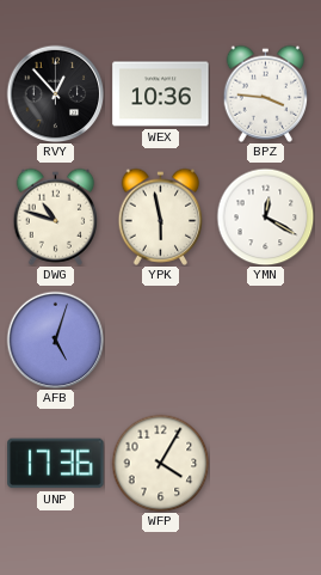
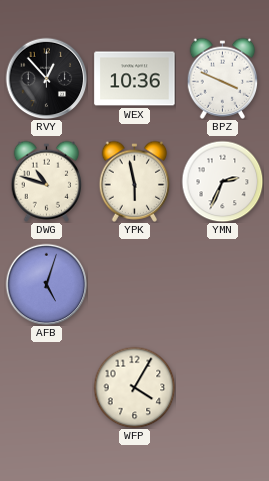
BPZ: 3:46 -> 3:49 (223, 78)
YMN: 12:20 -> 2:34 (222, 181)
UNP: 17:36 -> none (56, 464)
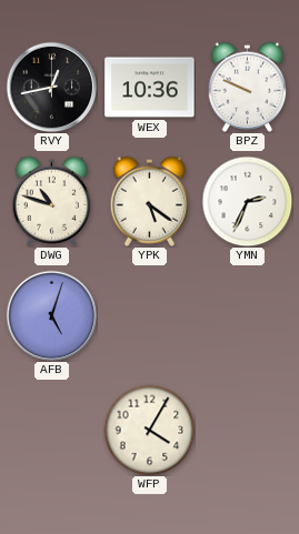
RVY: 12:53 -> 12:43 (51, 87)
BPZ: 3:49 -> 9:49 (248, 87)
YPK: 5:58 -> 5:21 (150, 201)
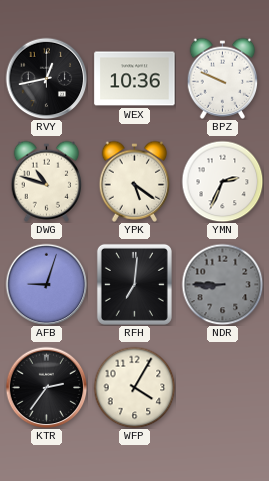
AFB: 5:03 -> 9:03 (46, 284)
RFH: none -> 7:01 (134, 284)
NDR: none -> 8:45 (222, 284)
KTR: none -> 2:36 (46, 387)
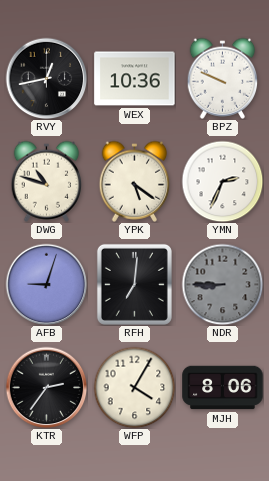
MJH: none -> 8:06 (223, 388)
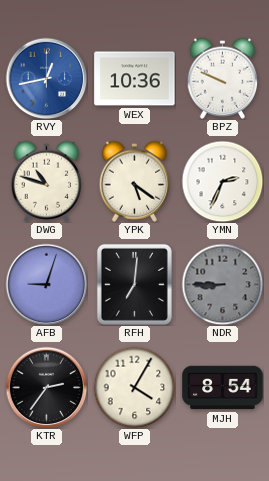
RVY dial: black -> blue (46, 78)
MJH: 8:06 -> 8:54 (223, 388)
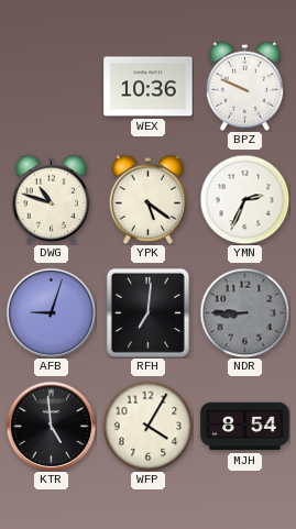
RVY: 12:43 -> none (46, 78)
KTR: 2:36 -> 4:59 (51, 426)
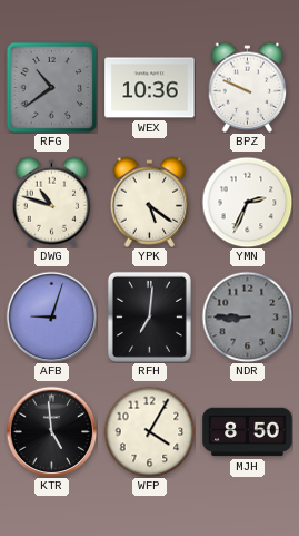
RFG: none -> 10:39 (51, 87)
MJH: 8:54 -> 8:50 (248, 432)
